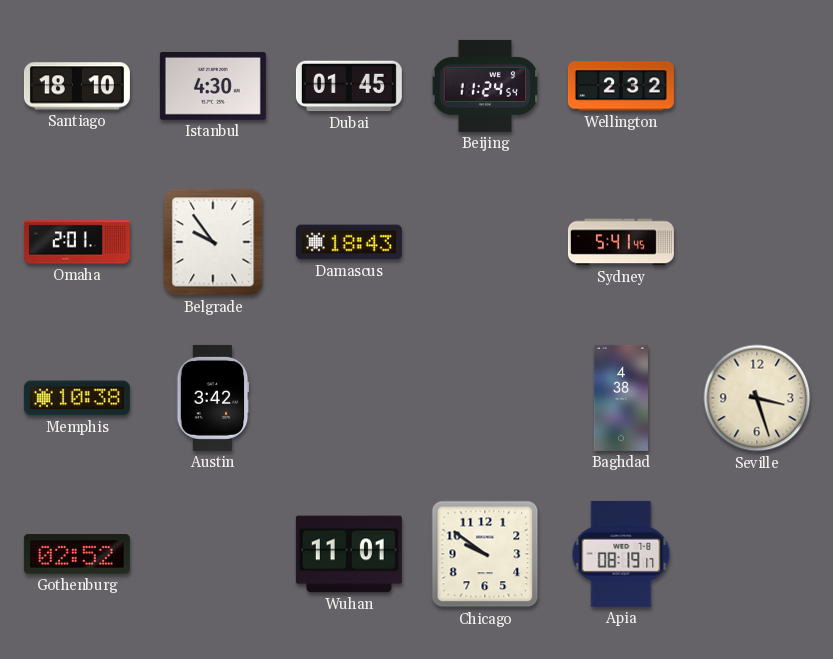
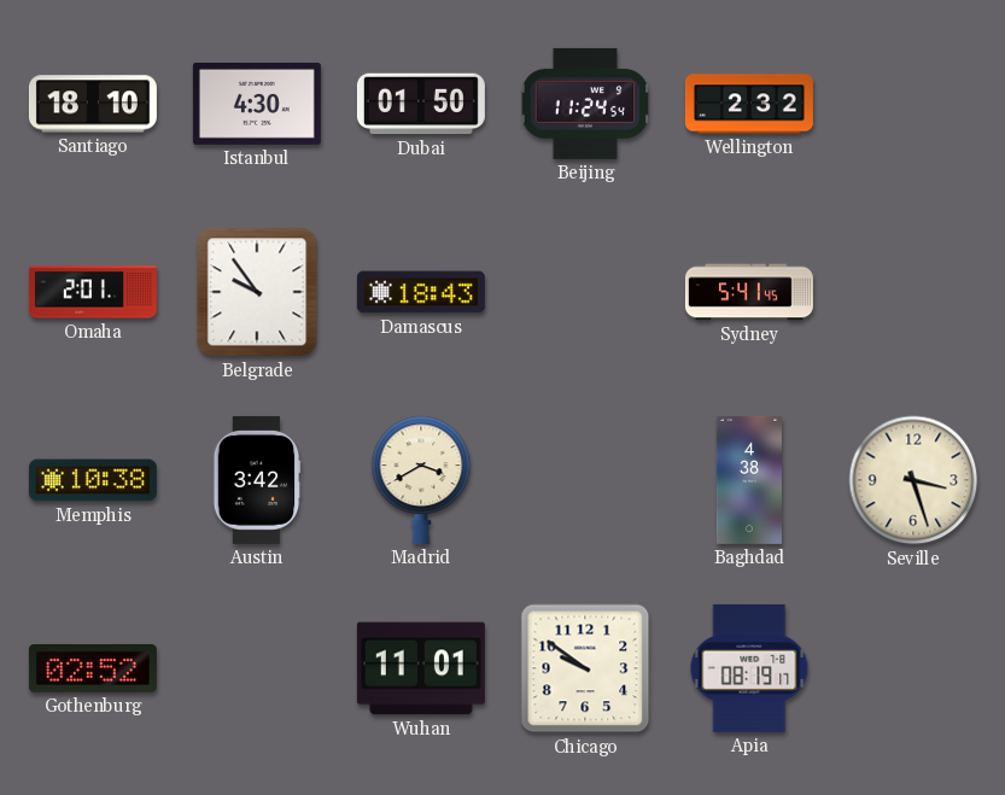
Dubai: 01:45 -> 01:50 (421, 104)
Madrid: none -> 3:40 (421, 480)
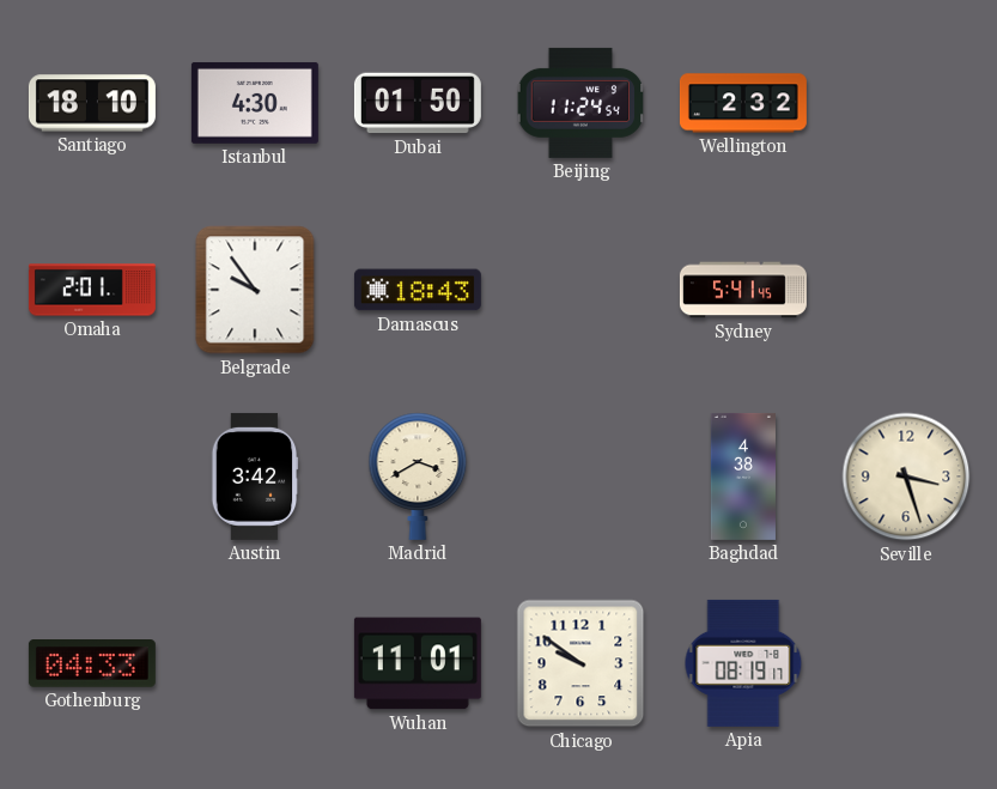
Memphis: 10:38 -> none (93, 480)
Gothenburg: 02:52 -> 04:33 (92, 664)
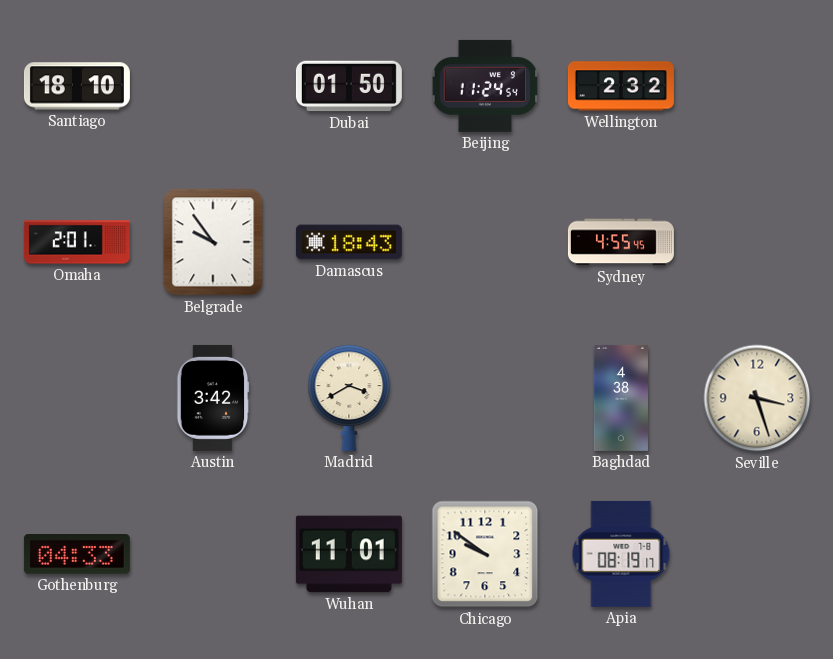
Istanbul: 4:30 -> none (255, 103)
Sydney: 5:41 -> 4:55 (621, 242)
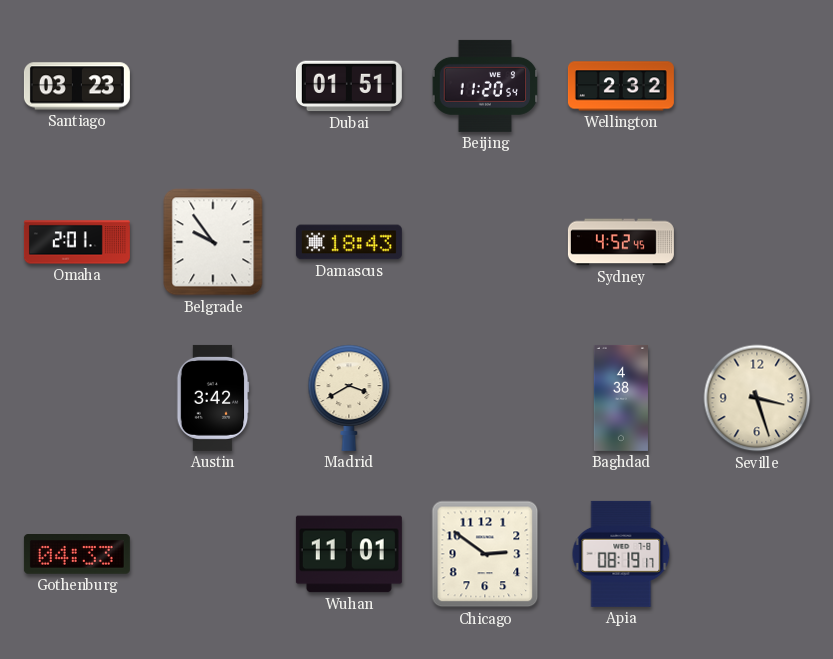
Santiago: 18:10 -> 03:23 (77, 86)
Dubai: 01:50 -> 01:51 (349, 86)
Beijing: 11:24 -> 11:20 (485, 86)
Sydney: 4:55 -> 4:52 (621, 242)
Chicago: 9:51 -> 2:51 (485, 554)
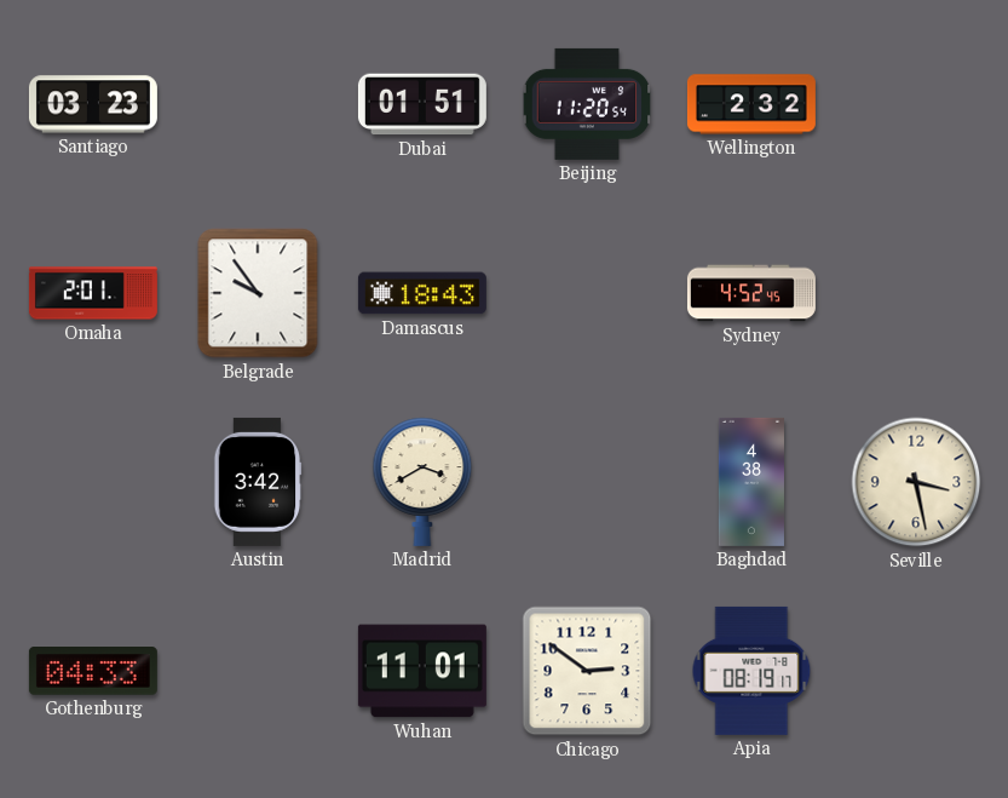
Seville: 3:27 -> 3:28 (916, 482)
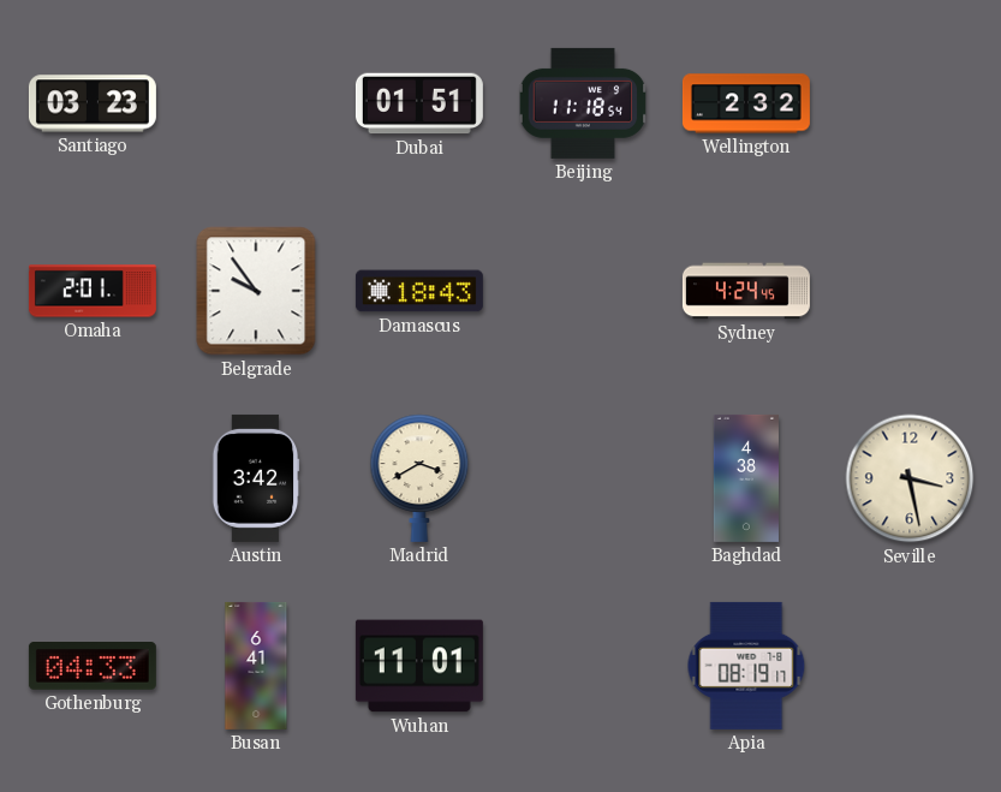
Beijing: 11:20 -> 11:18 (583, 103)
Sydney: 4:52 -> 4:24 (746, 291)
Busan: none -> 6:41 (256, 666)
Chicago: 2:51 -> none (587, 671)
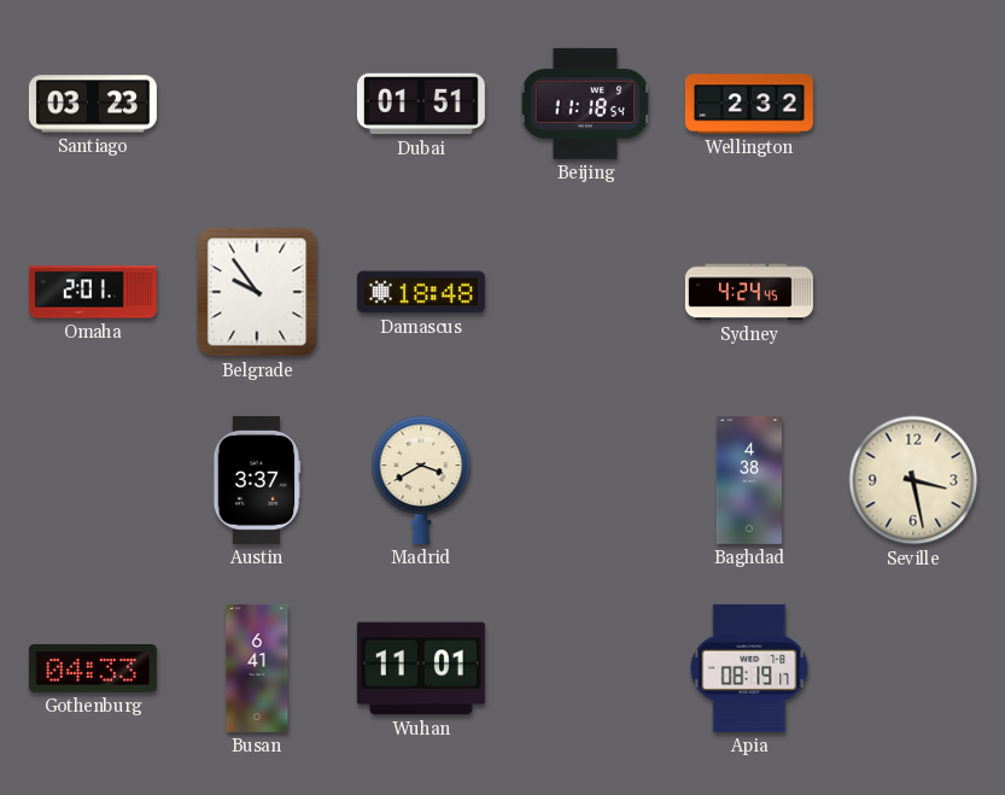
Damascus: 18:43 -> 18:48 (421, 292)
Austin: 3:42 -> 3:37 (257, 480)
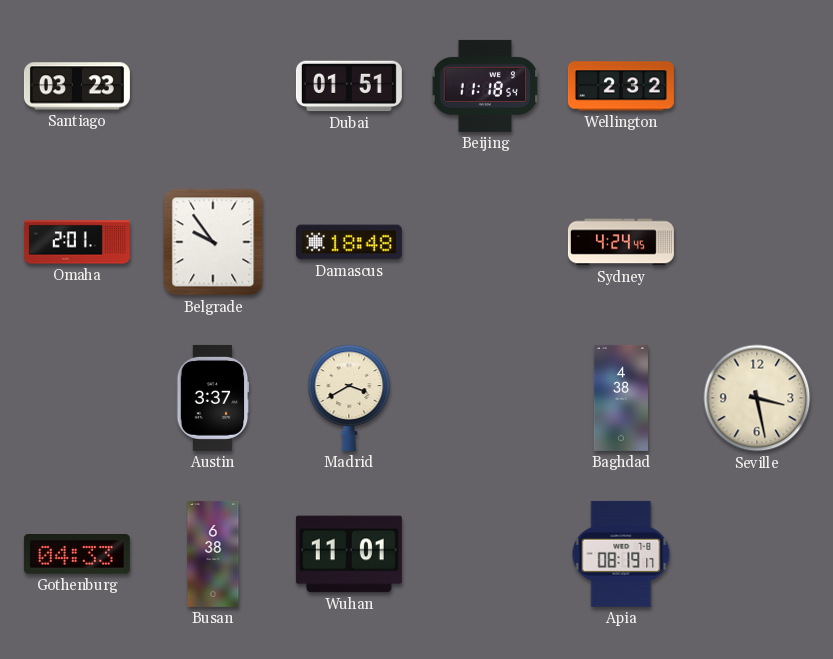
Busan: 6:41 -> 6:38 (213, 554)
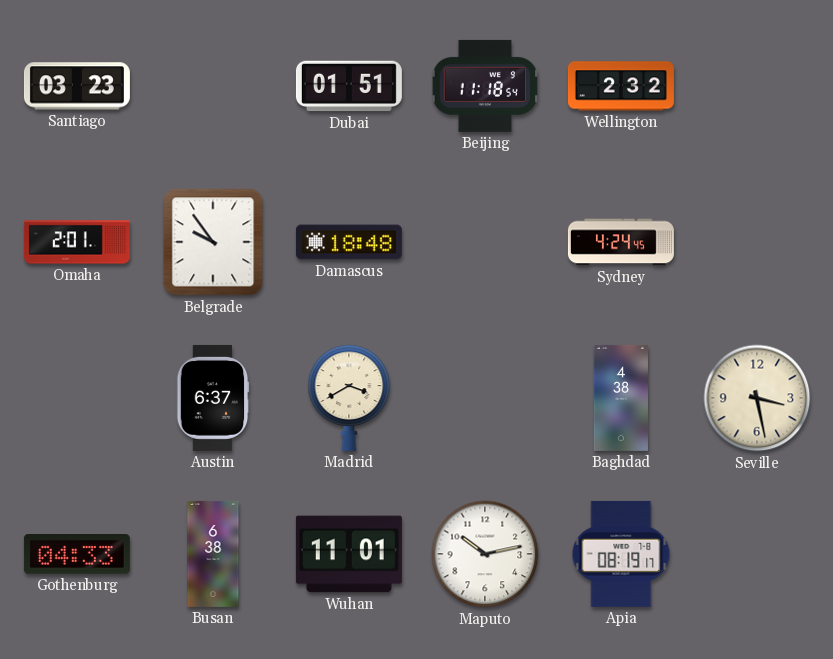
Austin: 3:37 -> 6:37 (213, 398)
Maputo: none -> 10:13 (485, 554)
